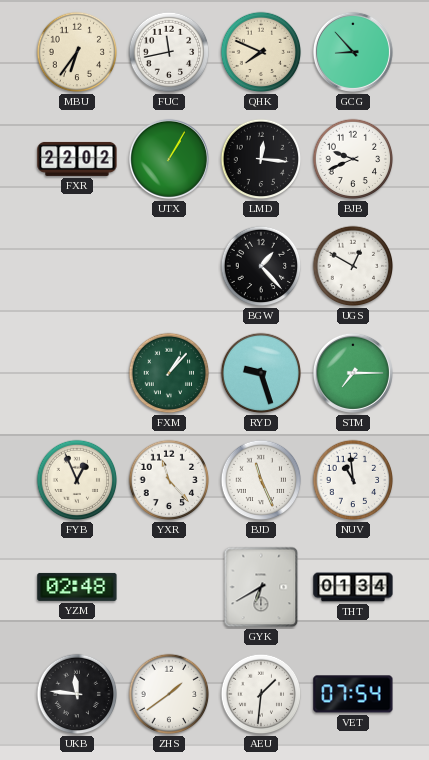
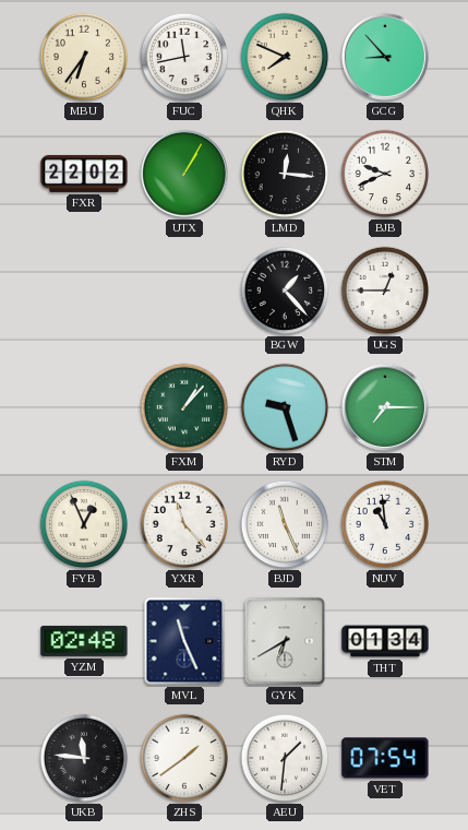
UGS: 12:50 -> 12:45 (385, 290)
MVL: none -> 11:26 (184, 641)
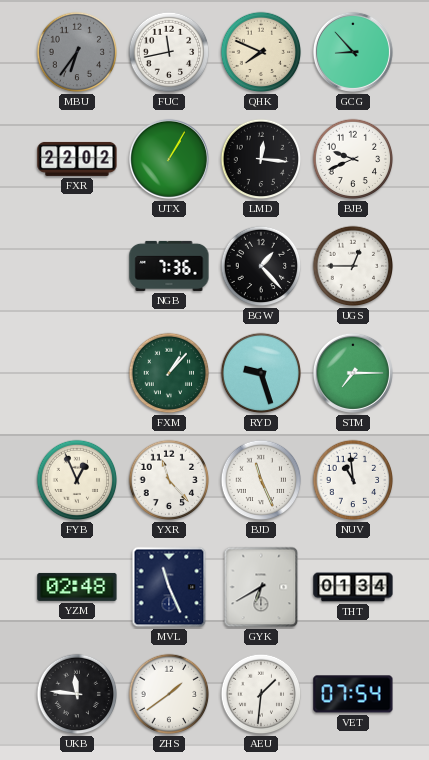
MBU dial: cream -> grey (77, 52)
NGB: none -> 7:36 (169, 266)
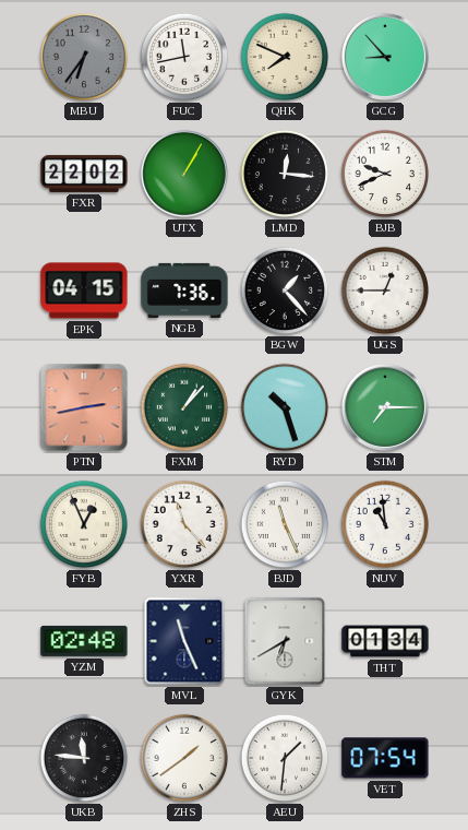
EPK: none -> 04:15 (84, 290)
PTN: none -> 2:43 (84, 407)
RYD: 9:27 -> 10:27 (285, 407)
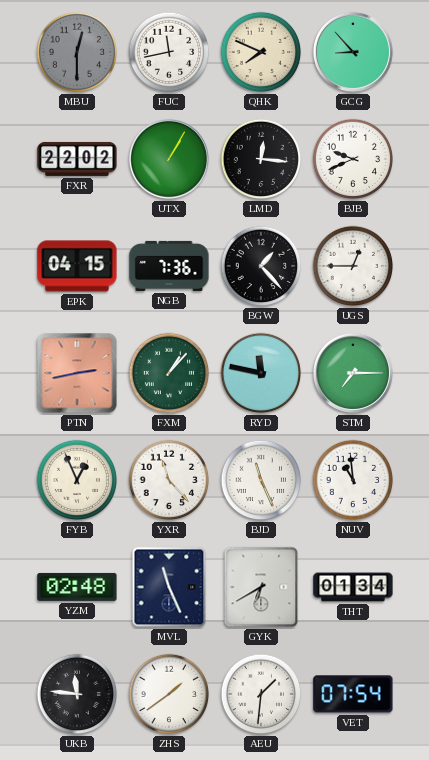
MBU: 6:36 -> 12:30 (77, 52)
RYD: 10:27 -> 11:47 (261, 373)
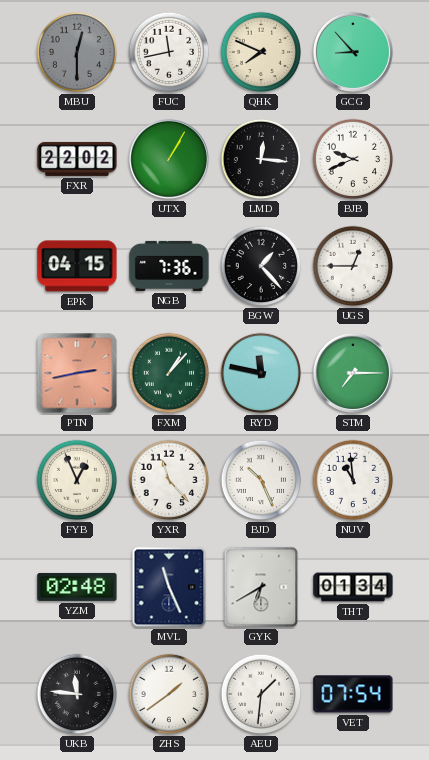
BJD: 11:26 -> 10:26 (261, 480)
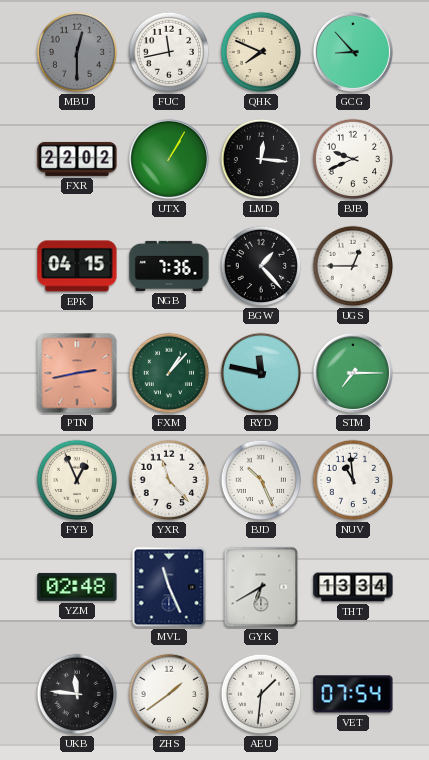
THT: 01:34 -> 13:34 (353, 587)
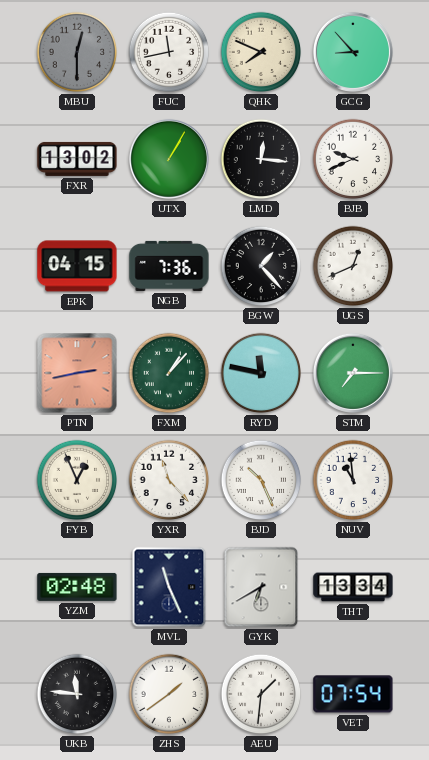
FXR: 22:02 -> 13:02 (77, 159)
UGS: 12:45 -> 12:41 (353, 266)
